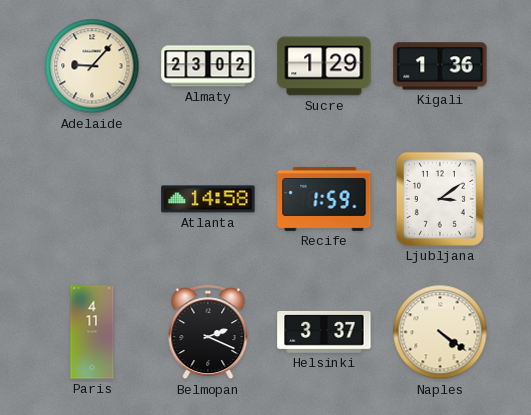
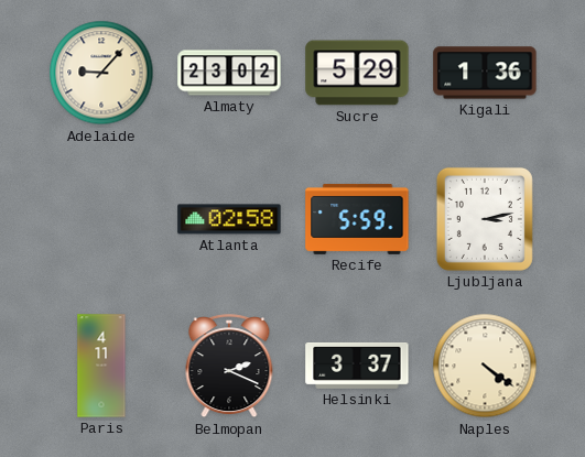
Sucre: 1:29 -> 5:29 (357, 73)
Atlanta: 14:58 -> 02:58 (229, 219)
Recife: 1:59 -> 5:59 (357, 219)
Ljubljana: 3:09 -> 3:13 (485, 219)
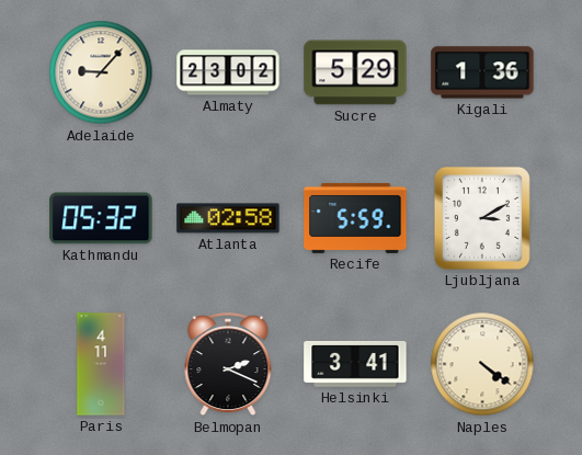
Kathmandu: none -> 05:32 (101, 218)
Ljubljana: 3:13 -> 3:10 (482, 218)
Helsinki: 3:37 -> 3:41 (355, 364)
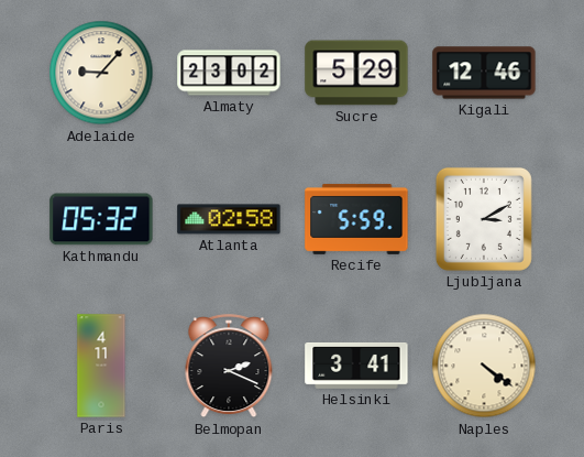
Kigali: 1:36 -> 12:46 (484, 73)
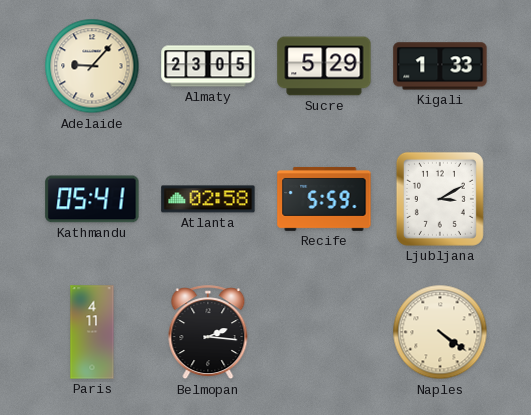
Almaty: 23:02 -> 23:05 (208, 66)
Kigali: 12:46 -> 1:33 (440, 66)
Kathmandu: 05:32 -> 05:41 (92, 199)
Belmopan: 2:19 -> 2:16 (208, 333)
Helsinki: 3:41 -> none (356, 366)
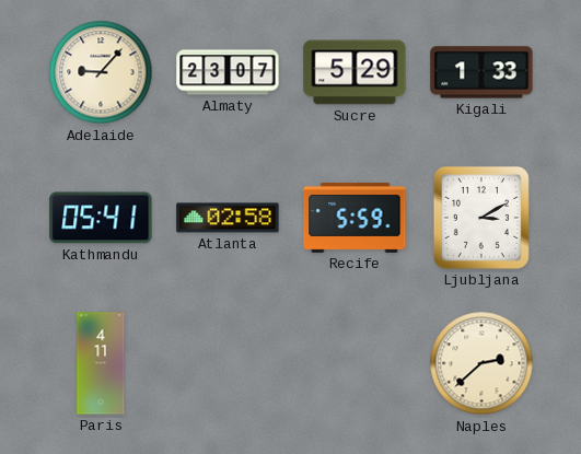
Almaty: 23:05 -> 23:07 (228, 72)
Belmopan: 2:16 -> none (208, 333)
Naples: 4:21 -> 2:38 (481, 363)
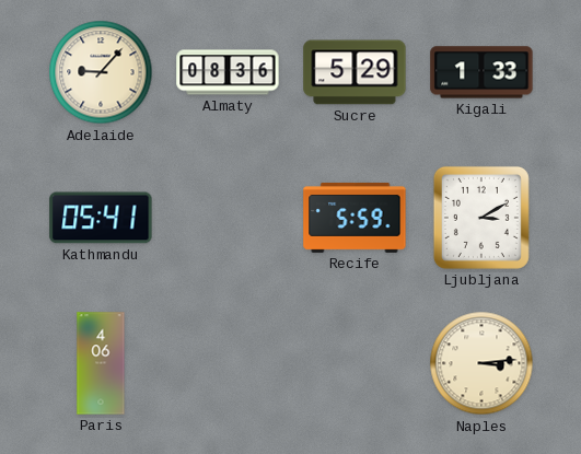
Almaty: 23:07 -> 08:36 (228, 72)
Atlanta: 02:58 -> none (228, 218)
Paris: 4:11 -> 4:06 (101, 363)
Naples: 2:38 -> 3:14 (481, 363)
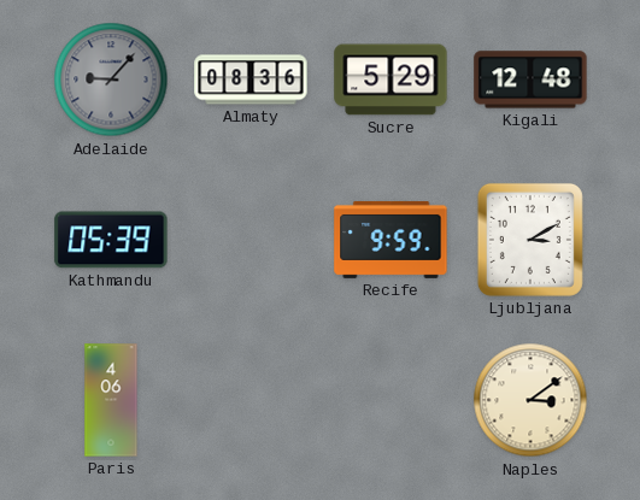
Adelaide dial: cream -> grey (111, 80)
Kigali: 1:33 -> 12:48 (530, 80)
Kathmandu: 05:41 -> 05:39 (111, 240)
Recife: 5:59 -> 9:59 (391, 240)
Naples: 3:14 -> 3:09 (530, 400)
